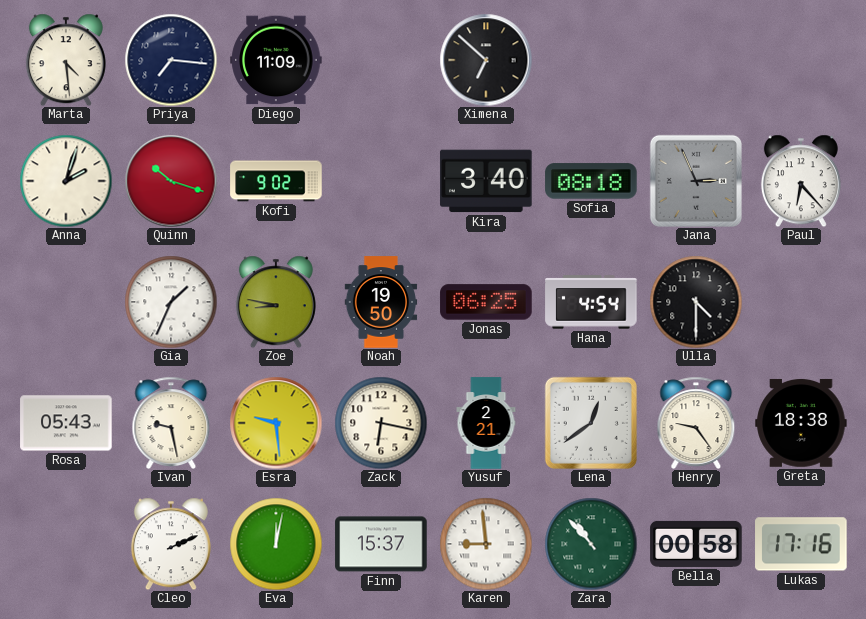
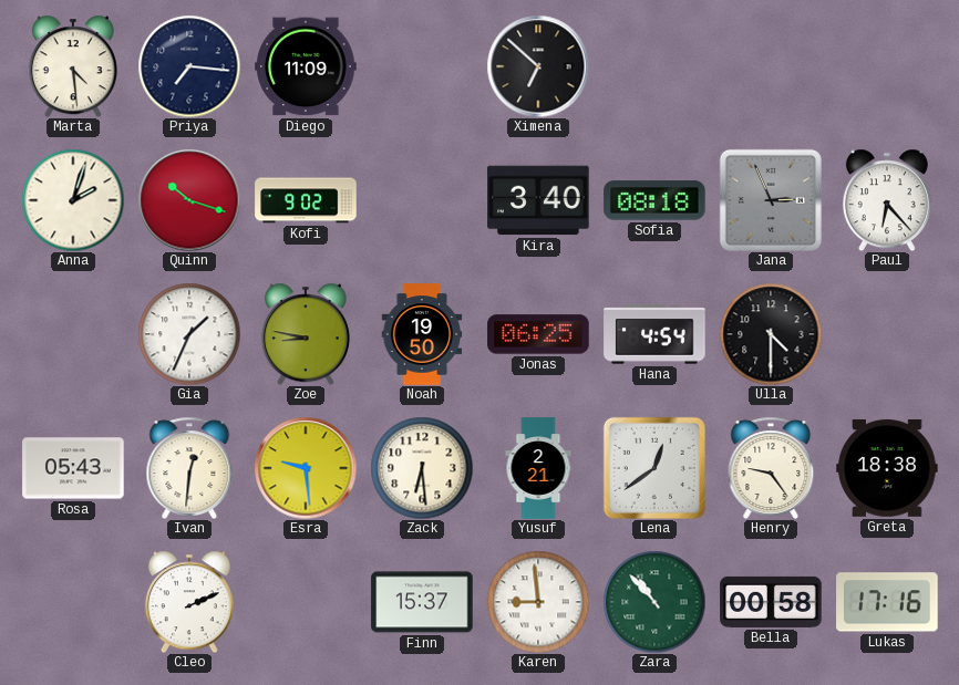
Ivan: 9:28 -> 12:31 (189, 467)
Zack: 6:17 -> 6:29 (422, 468)
Eva: 12:02 -> none (276, 544)
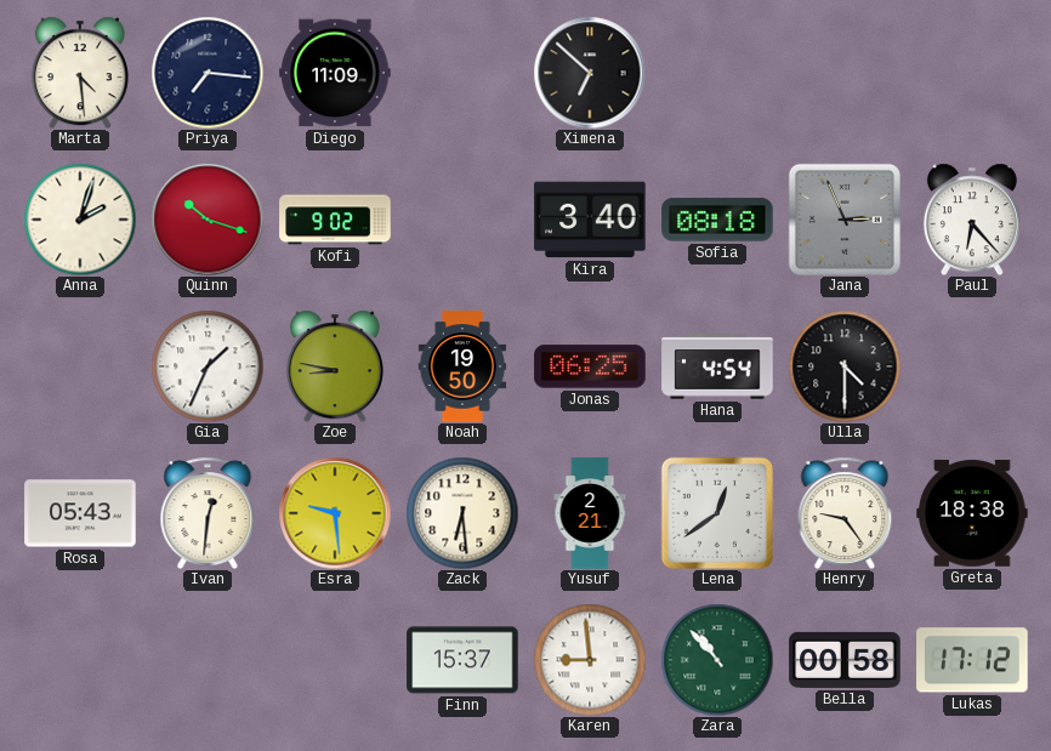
Cleo: 2:11 -> none (189, 602)
Lukas: 17:16 -> 17:12 (972, 660)
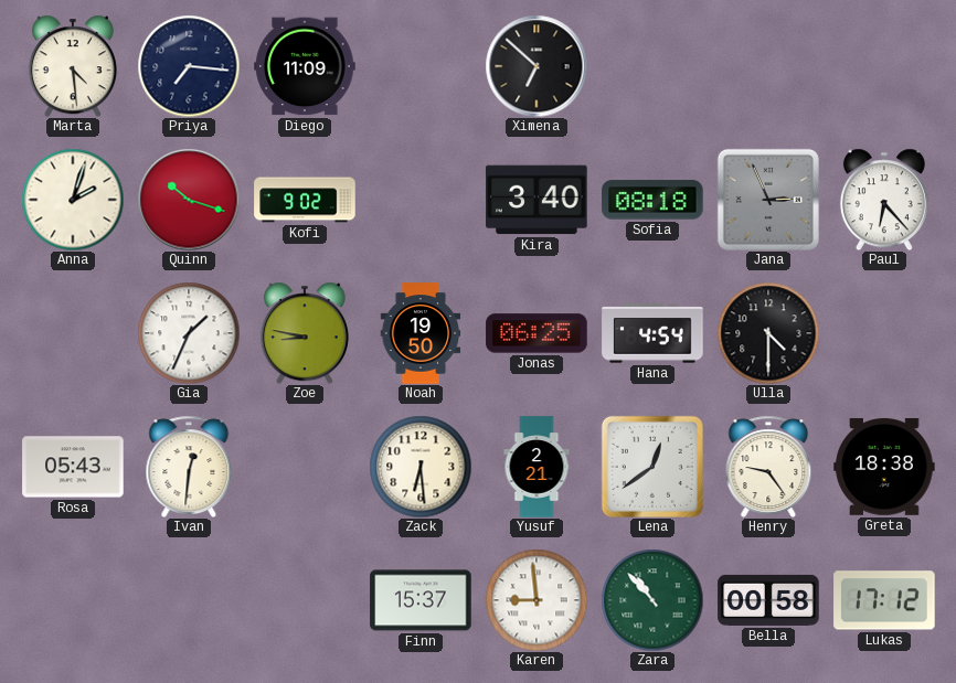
Esra: 9:29 -> none (335, 513)
